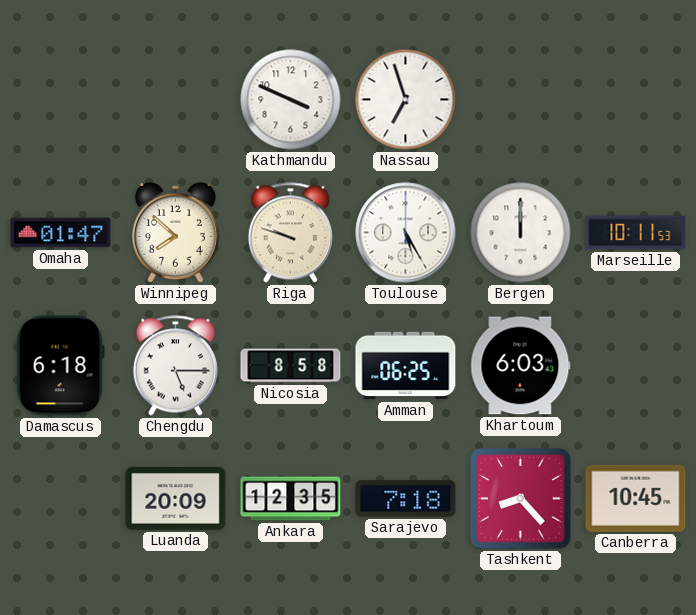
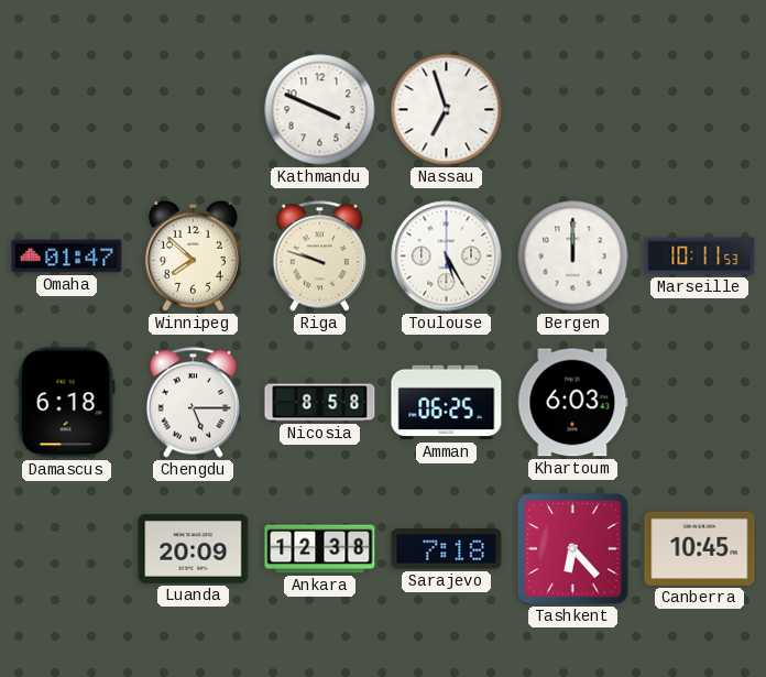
Ankara: 12:35 -> 12:38 (320, 549)
Tashkent: 8:23 -> 6:23 (573, 549)
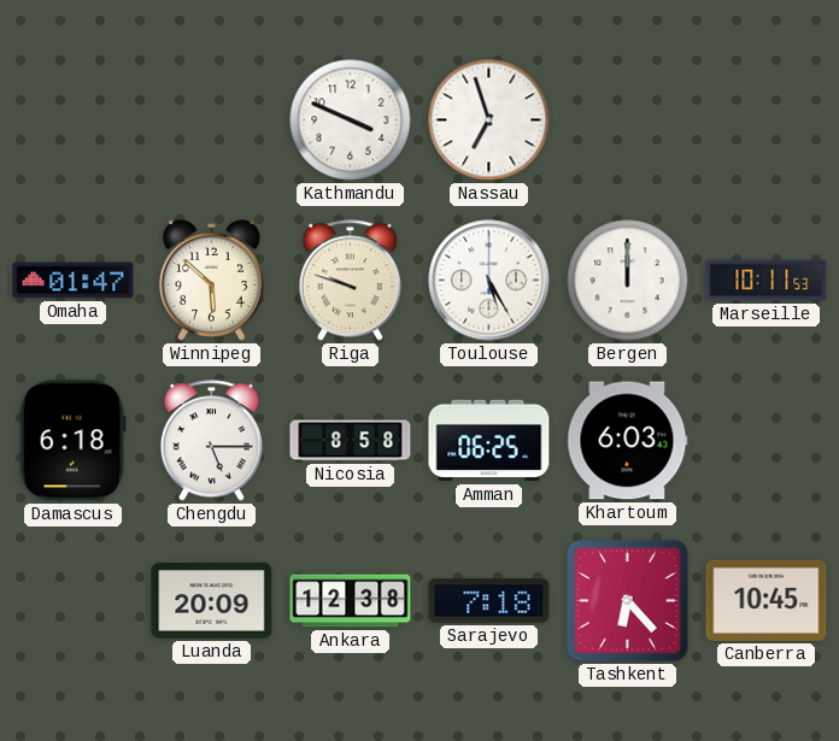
Winnipeg: 7:52 -> 5:52 (211, 280)
